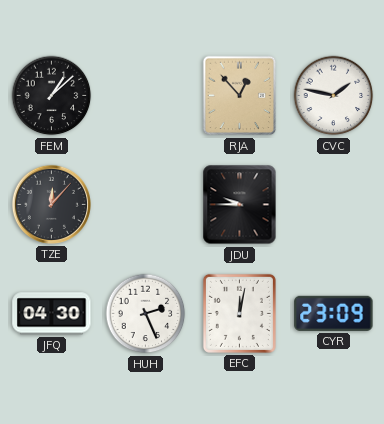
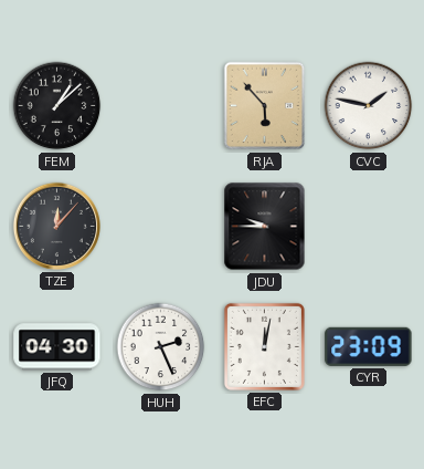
RJA: 12:53 -> 5:53 (265, 106)
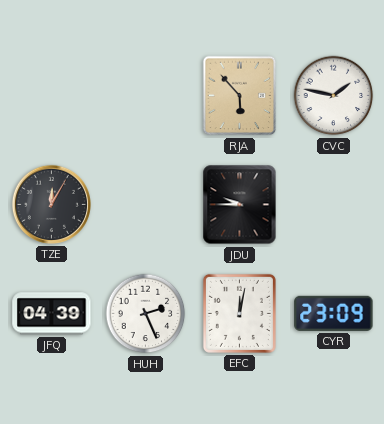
FEM: 1:08 -> none (57, 106)
TZE: 12:07 -> 12:05 (51, 204)
JFQ: 04:30 -> 04:39 (52, 314)
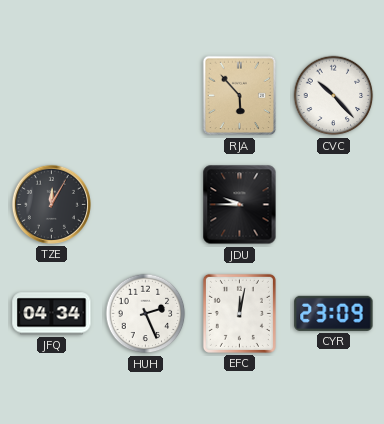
CVC: 1:47 -> 10:23 (334, 96)
JFQ: 04:39 -> 04:34 (52, 314)
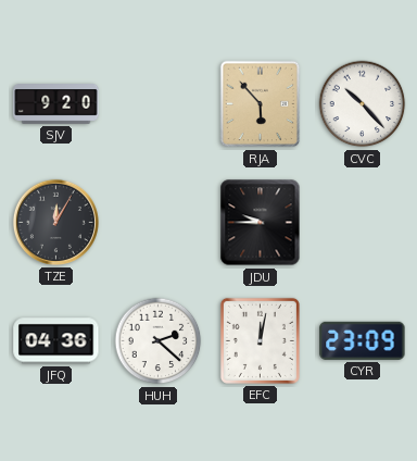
SJV: none -> 9:20 (56, 104)
JFQ: 04:34 -> 04:36 (56, 341)
HUH: 2:26 -> 2:22 (159, 341)
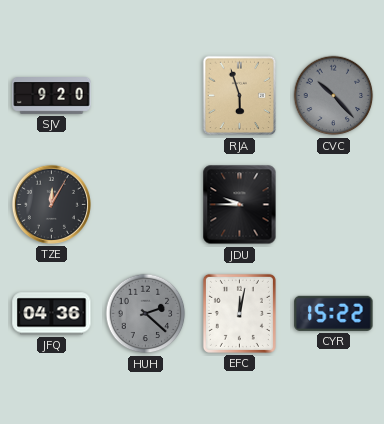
RJA: 5:53 -> 5:57 (240, 96)
CVC dial: white -> grey (334, 96)
HUH dial: white -> grey (146, 314)
CYR: 23:09 -> 15:22 (334, 313)
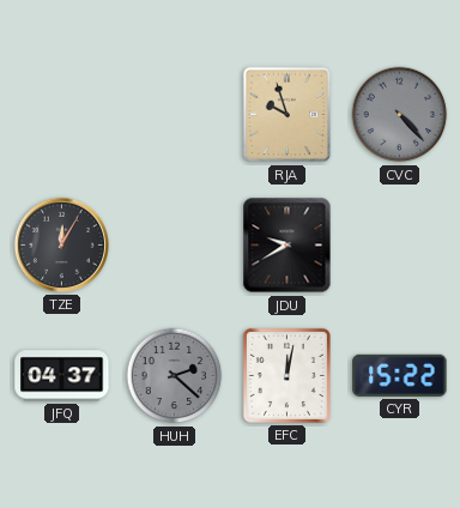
SJV: 9:20 -> none (52, 96)
RJA: 5:57 -> 9:57 (287, 115)
CVC: 10:23 -> 4:23 (400, 115)
JDU: 9:45 -> 9:40 (287, 246)
JFQ: 04:36 -> 04:37 (62, 376)
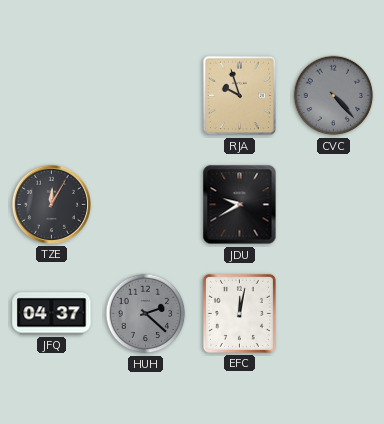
CYR: 15:22 -> none (400, 375)
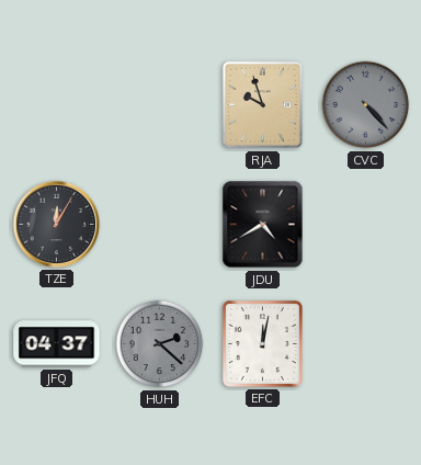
JDU: 9:40 -> 4:40 (263, 225)
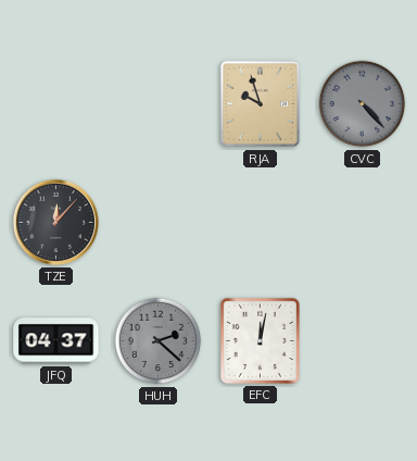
TZE: 12:05 -> 12:07 (55, 222)
JDU: 4:40 -> none (263, 225)
